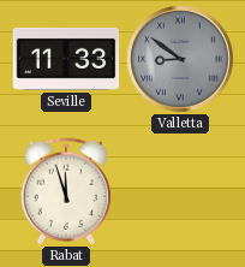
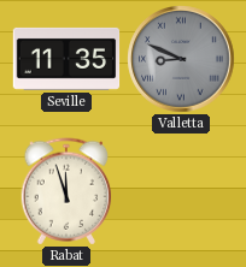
Seville: 11:33 -> 11:35 (66, 59)
Valletta: 8:51 -> 8:49 (181, 59)
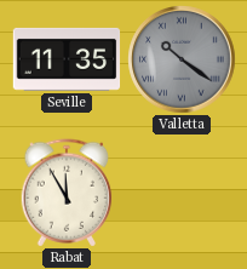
Valletta: 8:49 -> 10:21 (182, 59)
Rabat: 11:57 -> 11:55 (67, 193)
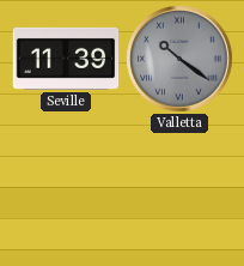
Seville: 11:35 -> 11:39 (66, 59)
Rabat: 11:55 -> none (67, 193)
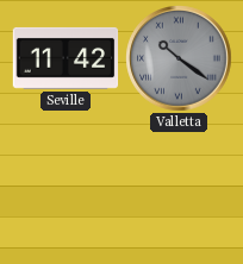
Seville: 11:39 -> 11:42 (66, 58)
